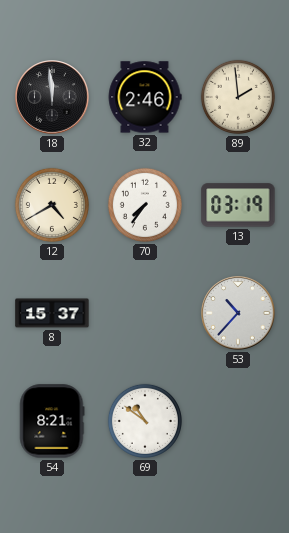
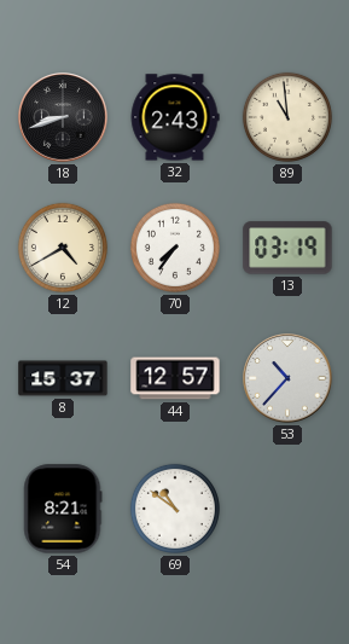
18: 11:59 -> 8:42 (63, 117)
32: 2:46 -> 2:43 (175, 117)
89: 1:59 -> 10:59 (287, 117)
44: none -> 12:57 (175, 378)
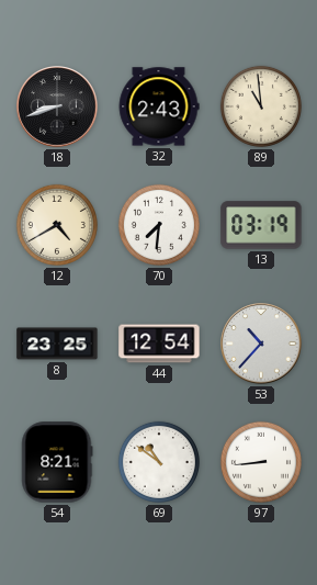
70: 7:36 -> 7:31 (159, 225)
8: 15:37 -> 23:25 (57, 344)
44: 12:57 -> 12:54 (159, 344)
97: none -> 8:44 (261, 462)
